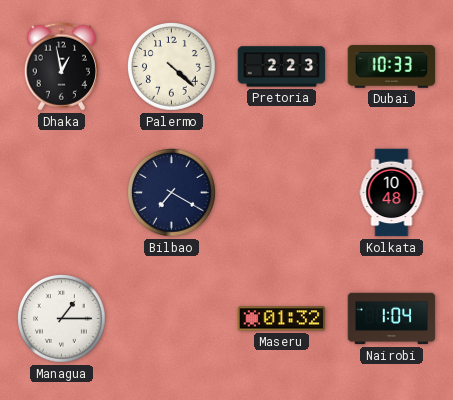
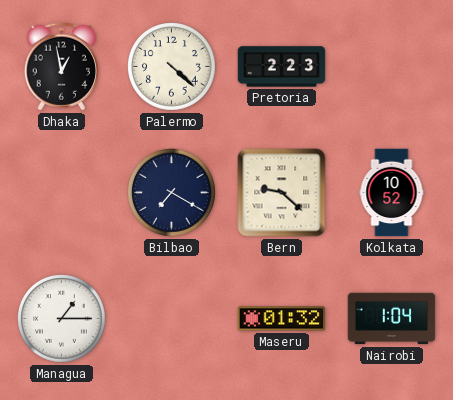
Dubai: 10:33 -> none (392, 67)
Bern: none -> 9:22 (282, 193)
Kolkata: 10:48 -> 10:52 (392, 193)
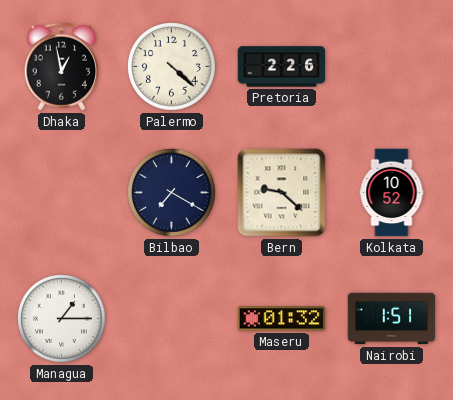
Pretoria: 2:23 -> 2:26 (282, 67)
Nairobi: 1:04 -> 1:51 (392, 319)
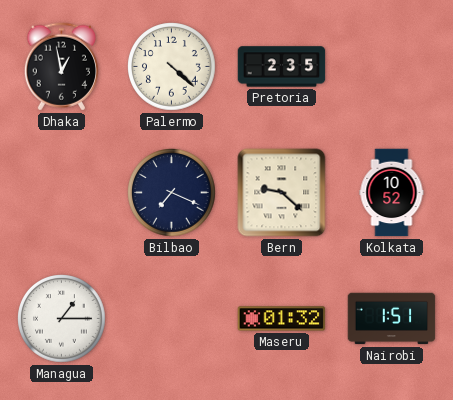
Pretoria: 2:26 -> 2:35 (282, 67)
Bilbao: 7:20 -> 7:19 (172, 193)
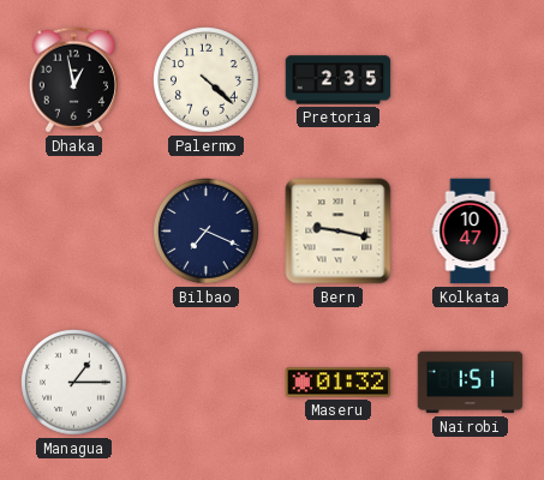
Bern: 9:22 -> 9:17 (339, 232)
Kolkata: 10:52 -> 10:47 (471, 232)
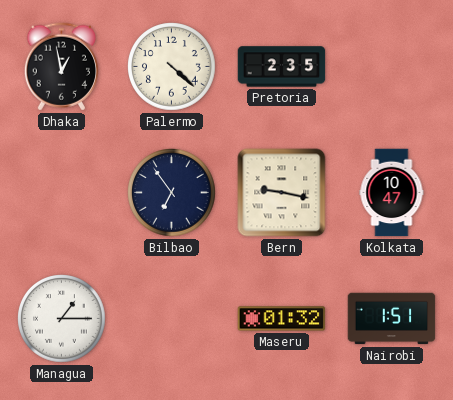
Bilbao: 7:19 -> 6:54 (172, 193)
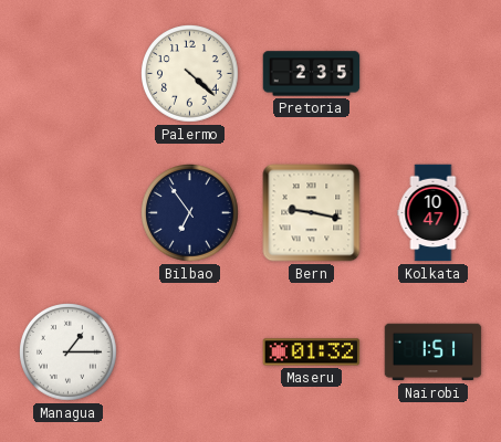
Dhaka: 12:58 -> none (61, 67)
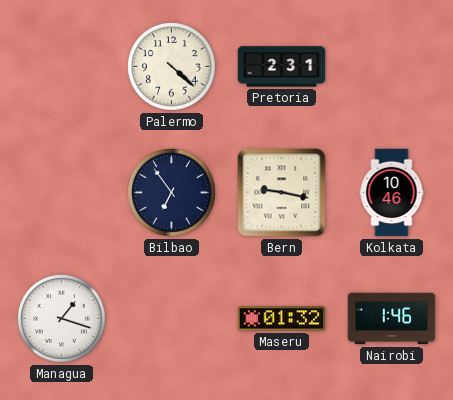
Pretoria: 2:35 -> 2:31 (282, 67)
Kolkata: 10:47 -> 10:46 (392, 193)
Managua: 1:15 -> 1:18 (62, 319)
Nairobi: 1:51 -> 1:46 (392, 319)
